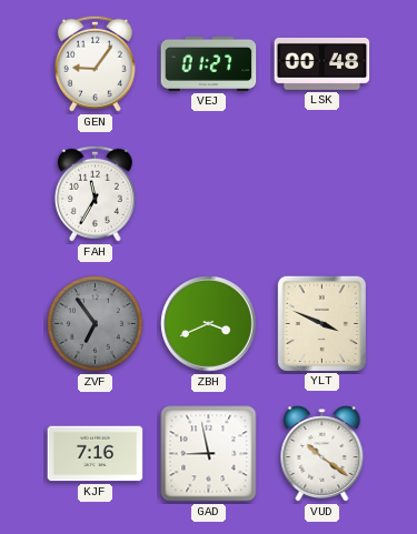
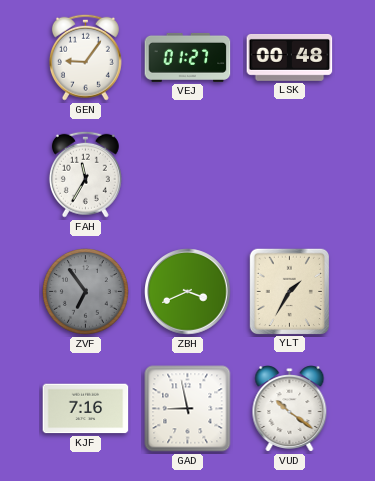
YLT: 3:49 -> 1:35 (289, 291)
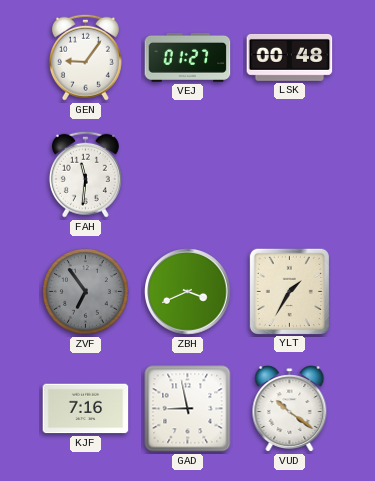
FAH: 11:35 -> 11:31 (85, 174)
